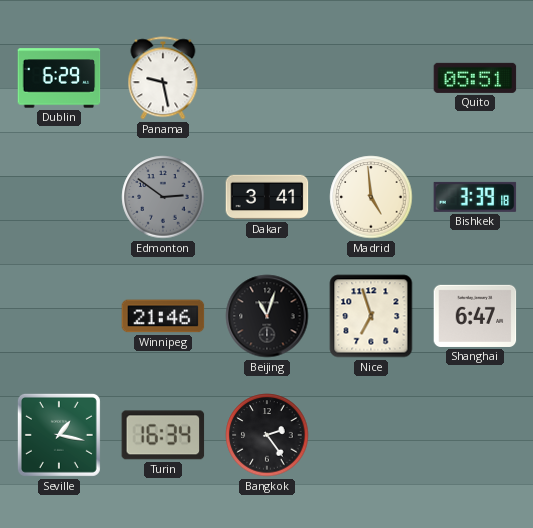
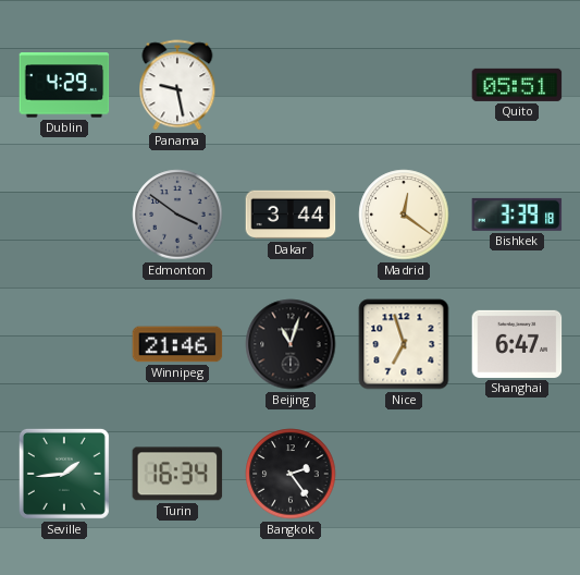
Dublin: 6:29 -> 4:29 (64, 85)
Edmonton: 2:51 -> 3:51 (177, 215)
Dakar: 3:41 -> 3:44 (291, 215)
Madrid: 4:59 -> 12:21 (404, 215)
Seville: 1:17 -> 1:44 (64, 474)
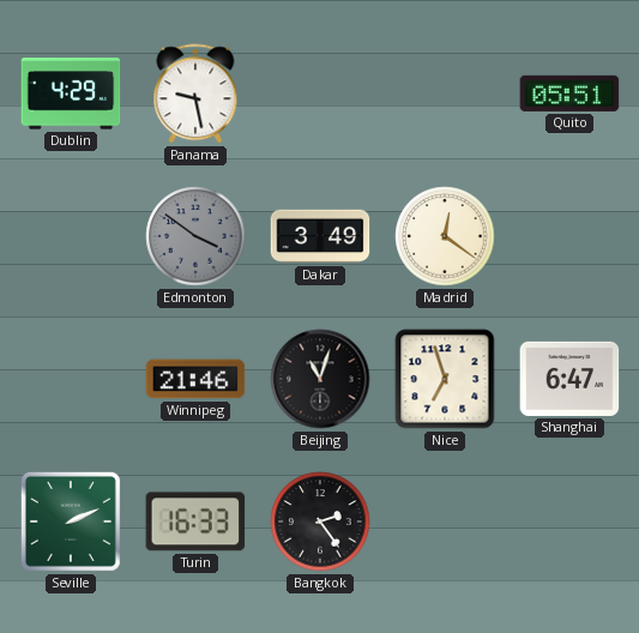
Dakar: 3:44 -> 3:49 (320, 236)
Bishkek: 3:39 -> none (517, 215)
Seville: 1:44 -> 2:11 (71, 522)
Turin: 16:34 -> 16:33 (195, 522)
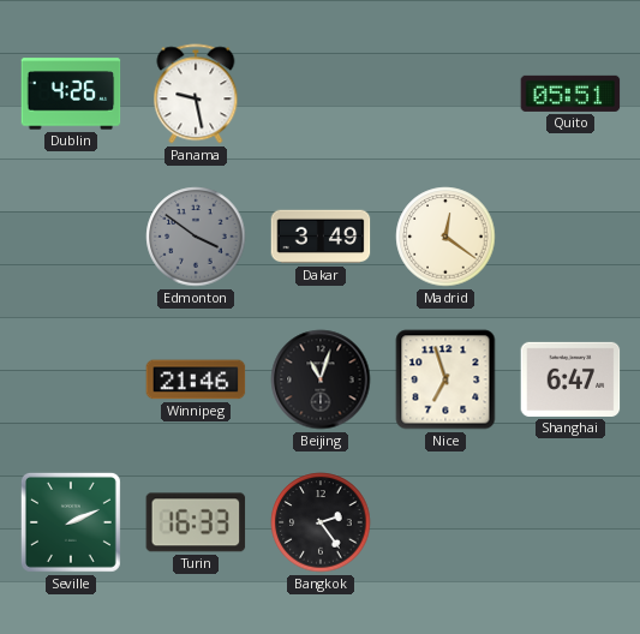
Dublin: 4:29 -> 4:26 (71, 94)
